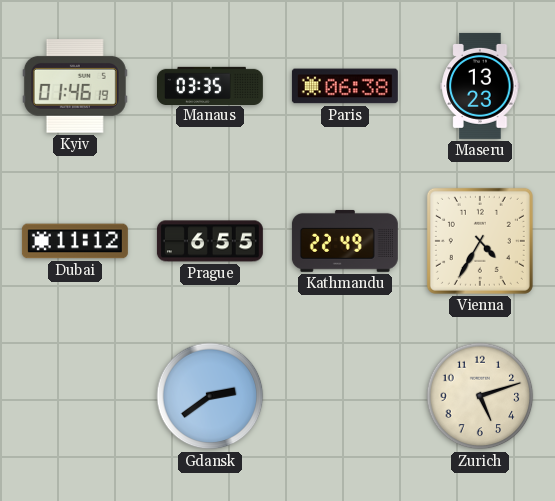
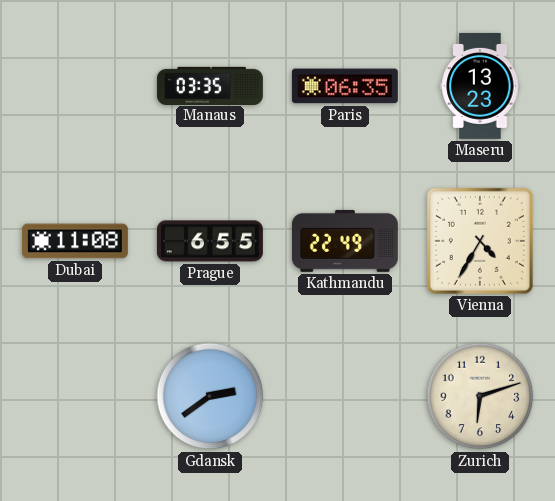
Kyiv: 01:46 -> none (75, 87)
Paris: 06:38 -> 06:35 (345, 86)
Dubai: 11:12 -> 11:08 (75, 241)
Zurich: 5:12 -> 6:12 (480, 396)
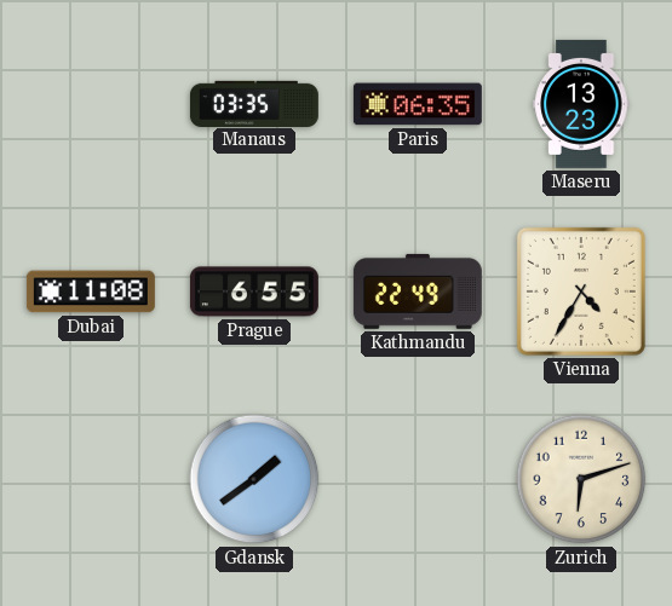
Gdansk: 2:39 -> 1:39 (254, 479)
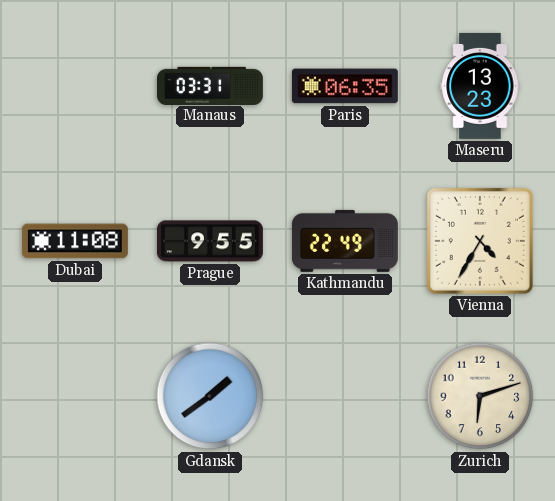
Manaus: 03:35 -> 03:31 (210, 85)
Prague: 6:55 -> 9:55 (210, 241)
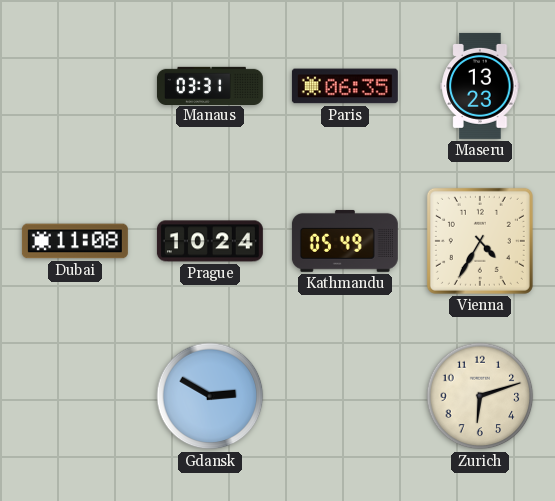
Prague: 9:55 -> 10:24 (210, 241)
Kathmandu: 22:49 -> 05:49 (345, 241)
Gdansk: 1:39 -> 2:50 (210, 396)
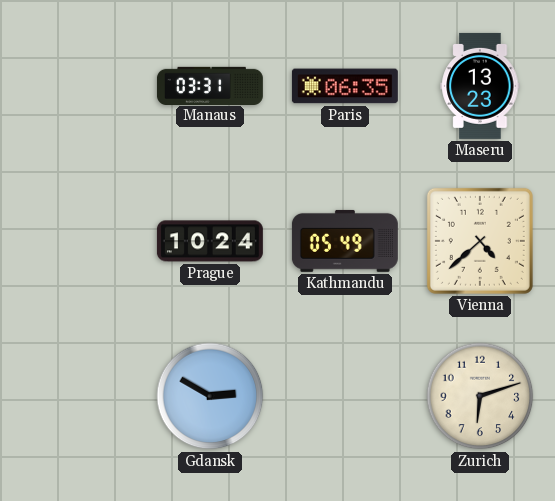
Dubai: 11:08 -> none (75, 241)
Vienna: 4:35 -> 4:38 (480, 241)
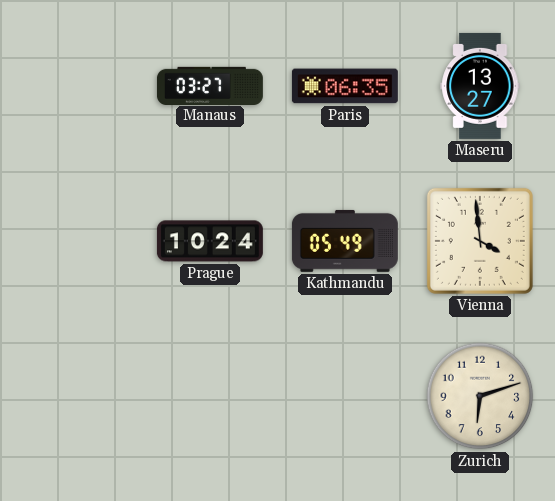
Manaus: 03:31 -> 03:27 (210, 85)
Maseru: 13:23 -> 13:27 (480, 86)
Vienna: 4:38 -> 3:59 (480, 241)
Gdansk: 2:50 -> none (210, 396)
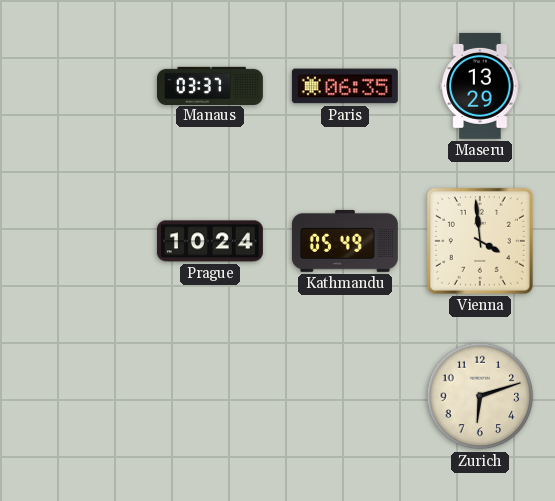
Manaus: 03:27 -> 03:37 (210, 85)
Maseru: 13:27 -> 13:29 (480, 86)
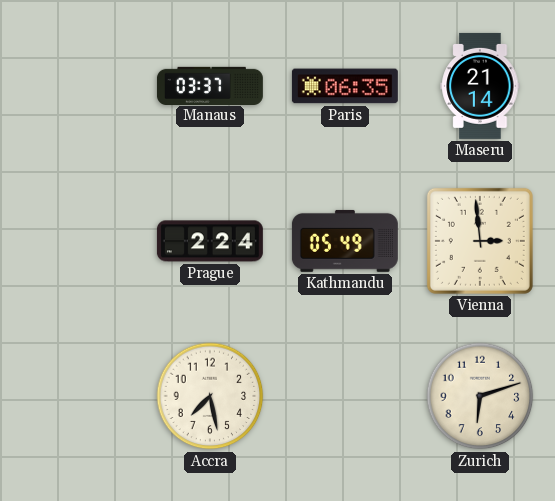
Maseru: 13:29 -> 21:14 (480, 86)
Prague: 10:24 -> 2:24 (210, 241)
Vienna: 3:59 -> 2:59 (480, 241)
Accra: none -> 7:28 (210, 396)
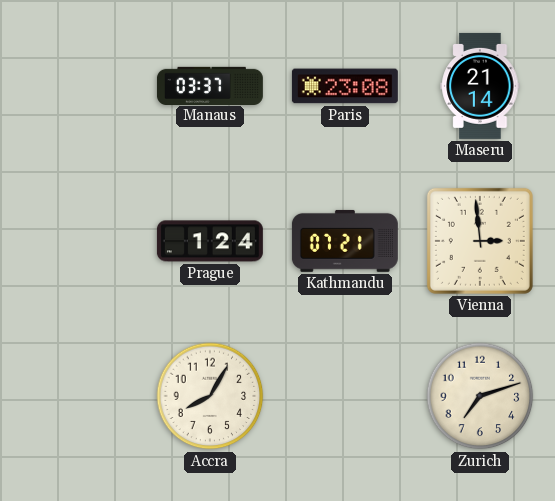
Paris: 06:35 -> 23:08 (345, 86)
Prague: 2:24 -> 1:24 (210, 241)
Kathmandu: 05:49 -> 07:21 (345, 241)
Accra: 7:28 -> 8:05 (210, 396)
Zurich: 6:12 -> 7:12 (480, 396)
